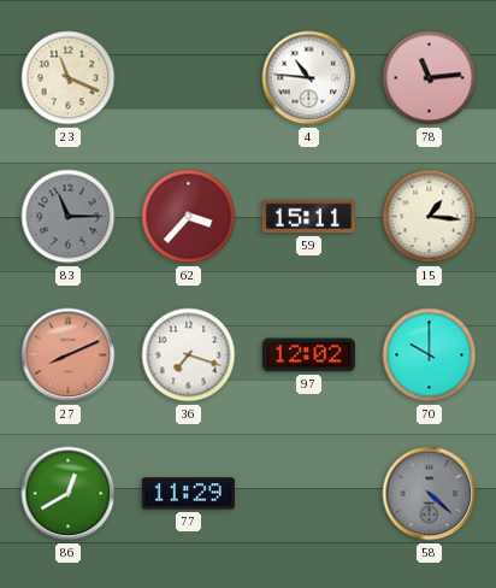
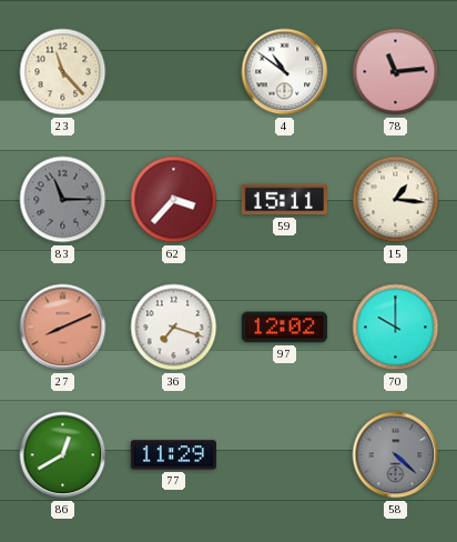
23: 11:19 -> 11:23 (63, 72)
4: 10:46 -> 10:51 (285, 72)
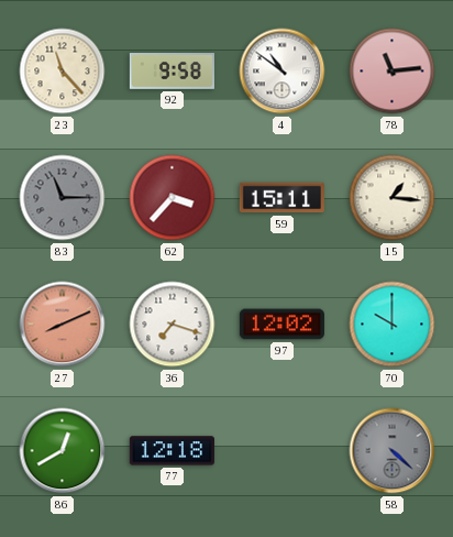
92: none -> 9:58 (172, 72)
77: 11:29 -> 12:18 (172, 451)
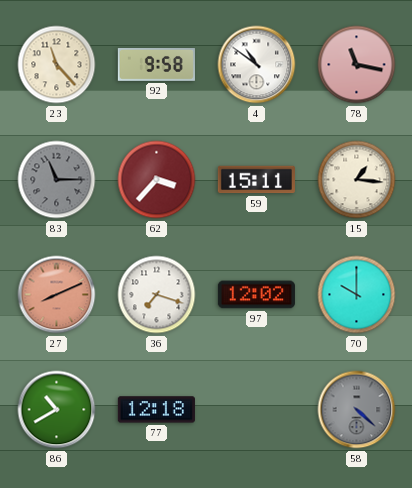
78: 11:14 -> 11:17 (357, 65)
86: 12:40 -> 10:40 (57, 410)
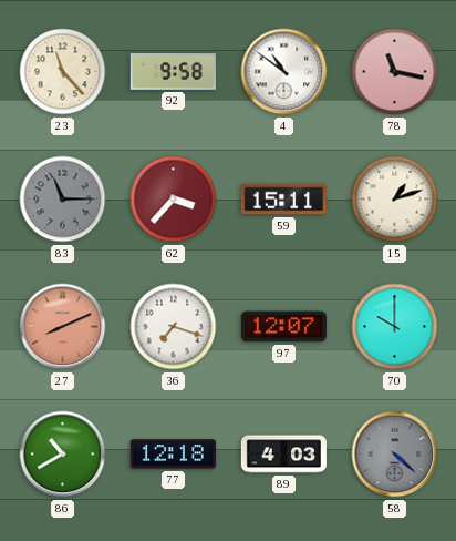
15: 1:16 -> 1:12 (395, 200)
97: 12:02 -> 12:07 (283, 327)
89: none -> 4:03 (283, 455)
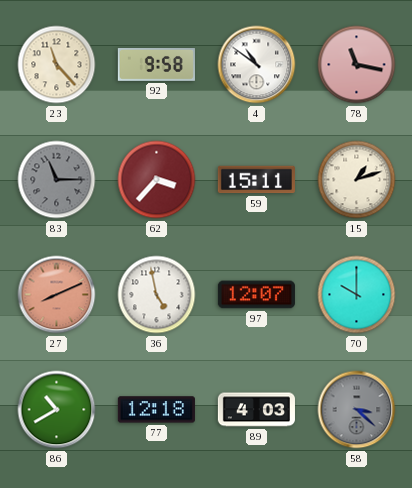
36: 7:18 -> 4:58 (157, 295)
58: 4:22 -> 3:22 (357, 410)
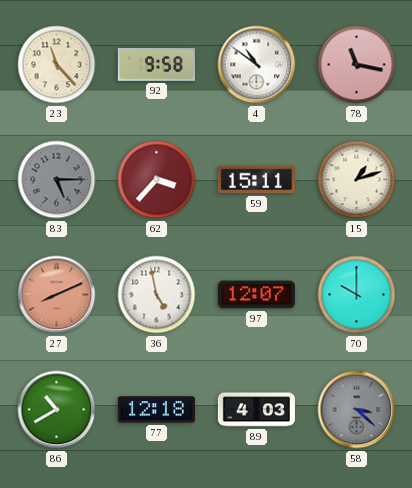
83: 11:15 -> 5:15 (57, 180)
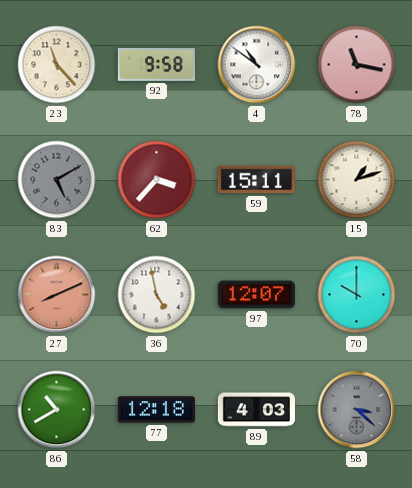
83: 5:15 -> 5:10 (57, 180)
